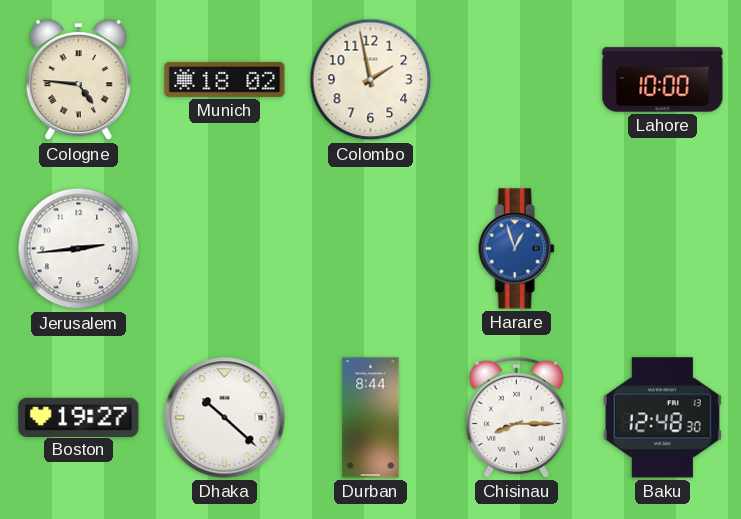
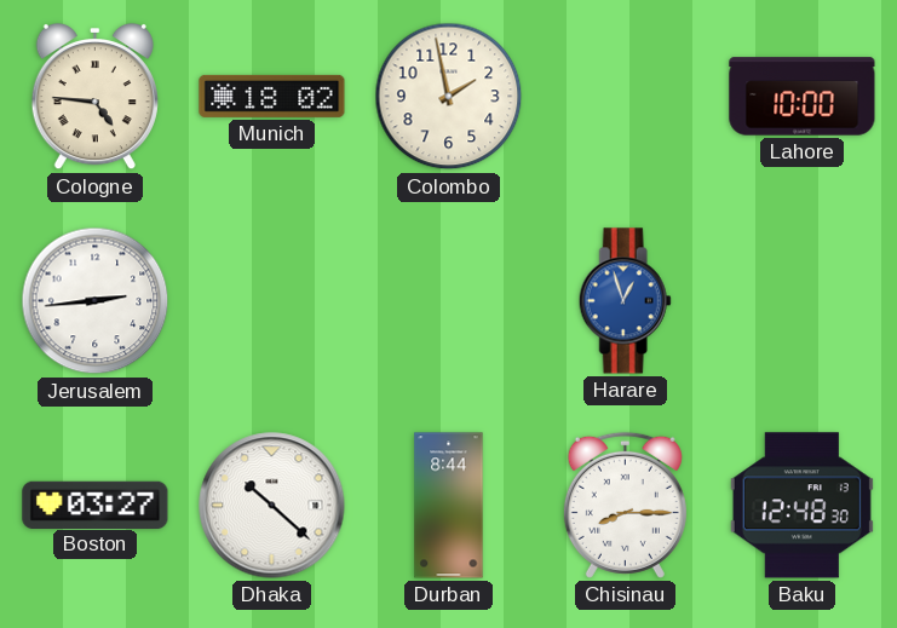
Boston: 19:27 -> 03:27 (96, 505)
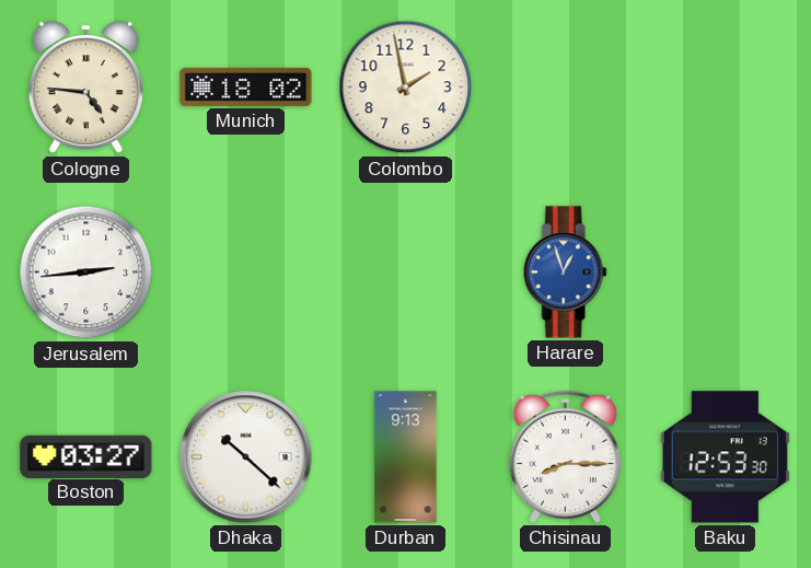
Lahore: 10:00 -> none (803, 97)
Durban: 8:44 -> 9:13 (406, 457)
Baku: 12:48 -> 12:53 (725, 457)
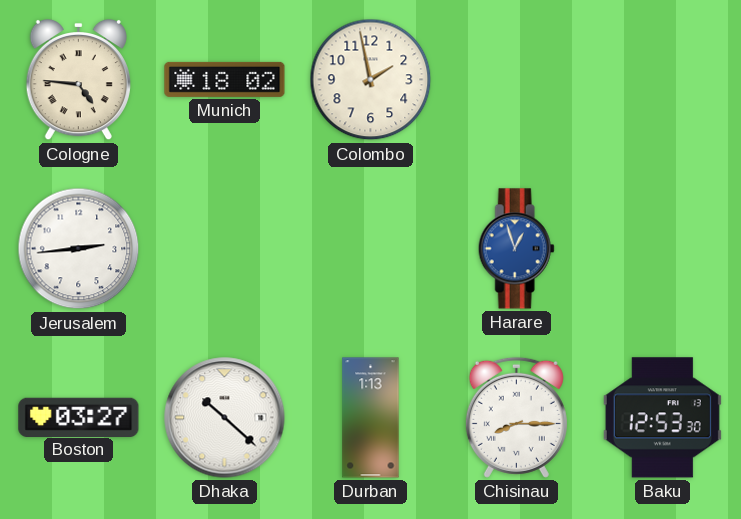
Durban: 9:13 -> 1:13 (371, 418)
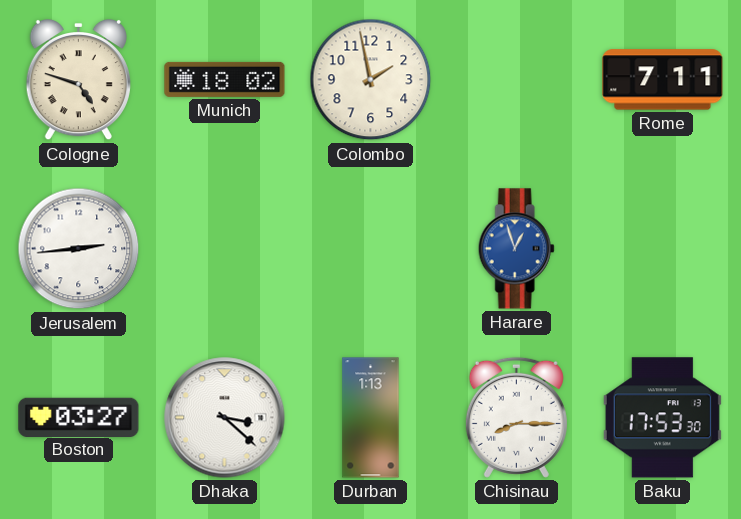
Cologne: 4:46 -> 4:48 (78, 80)
Rome: none -> 7:11 (663, 80)
Dhaka: 10:22 -> 3:22 (225, 418)
Baku: 12:53 -> 17:53 (662, 418)
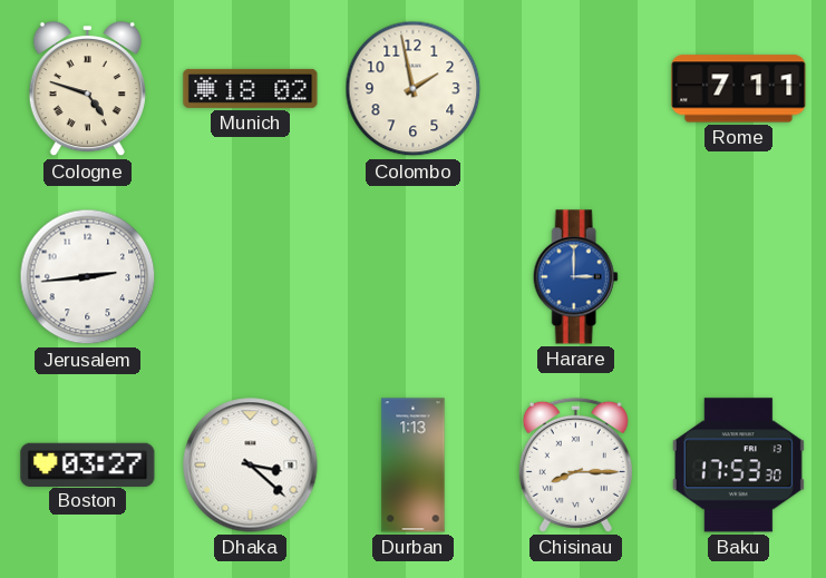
Harare: 12:57 -> 3:00 (575, 277)
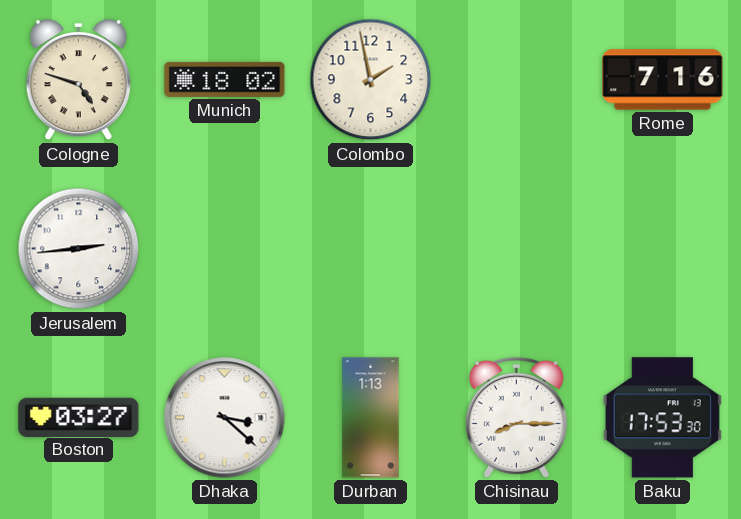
Rome: 7:11 -> 7:16 (663, 80)
Harare: 3:00 -> none (575, 277)
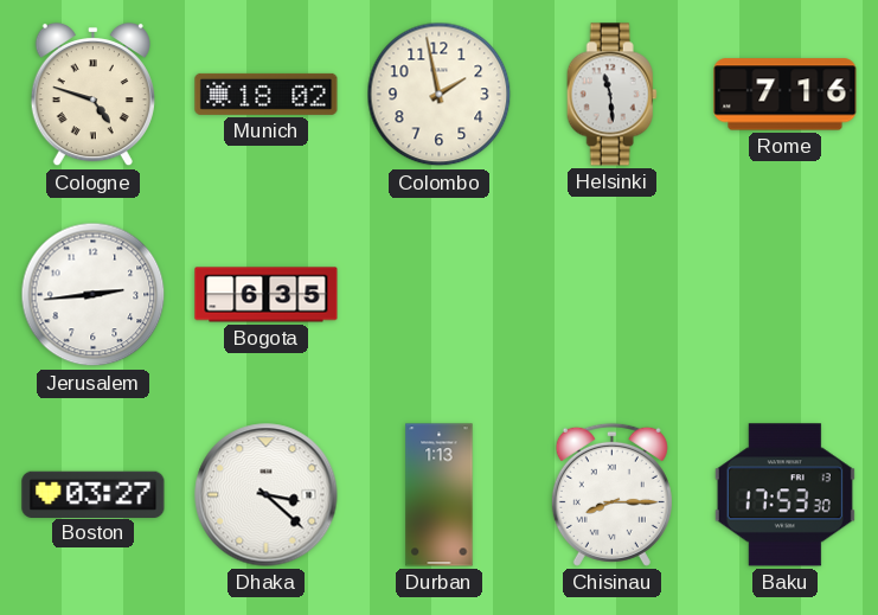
Helsinki: none -> 11:29 (611, 95)
Bogota: none -> 6:35 (267, 295)
